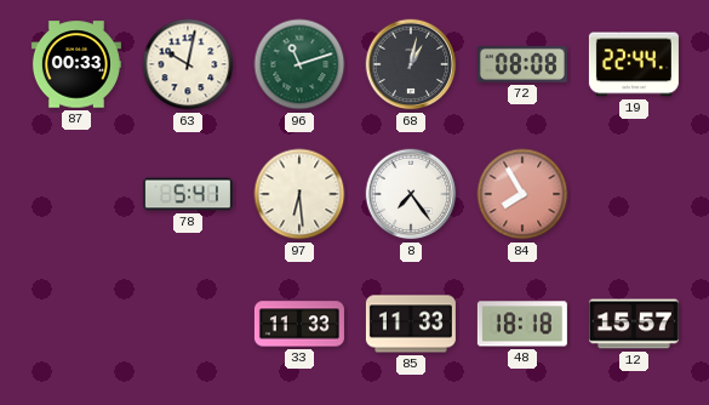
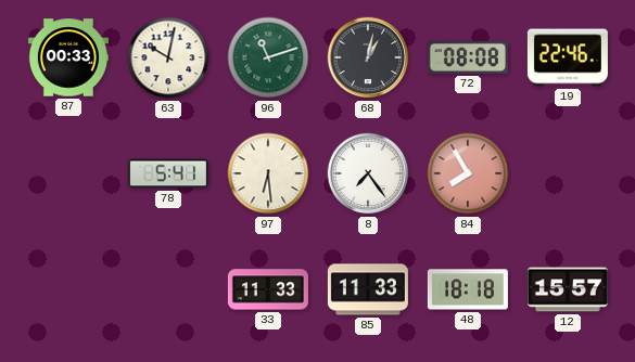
19: 22:44 -> 22:46 (568, 57)
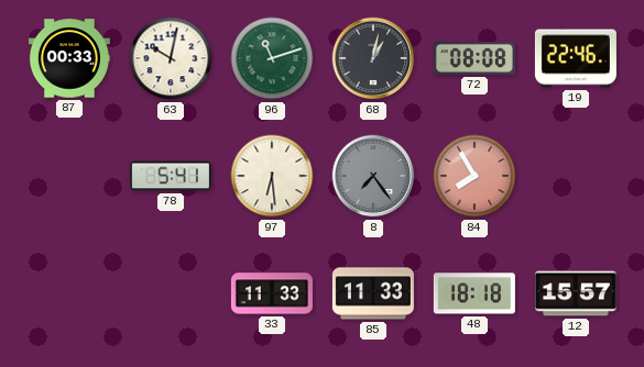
8 dial: white -> grey (373, 176)
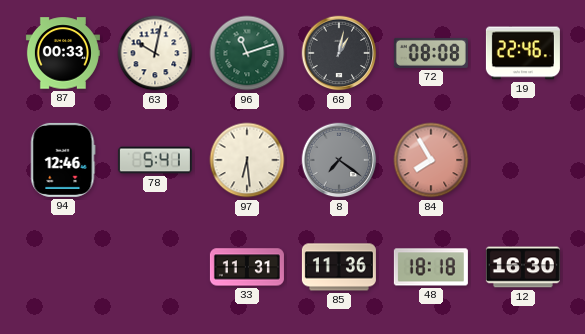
94: none -> 12:46 (63, 160)
8: 7:24 -> 7:21 (339, 160)
33: 11:33 -> 11:31 (247, 267)
85: 11:33 -> 11:36 (339, 267)
12: 15:57 -> 16:30 (523, 267)
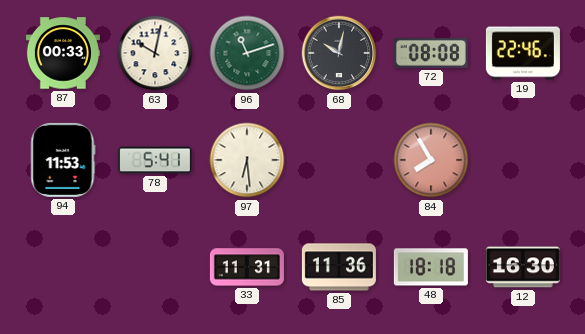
68: 1:02 -> 10:02 (339, 53)
94: 12:46 -> 11:53 (63, 160)
8: 7:21 -> none (339, 160)
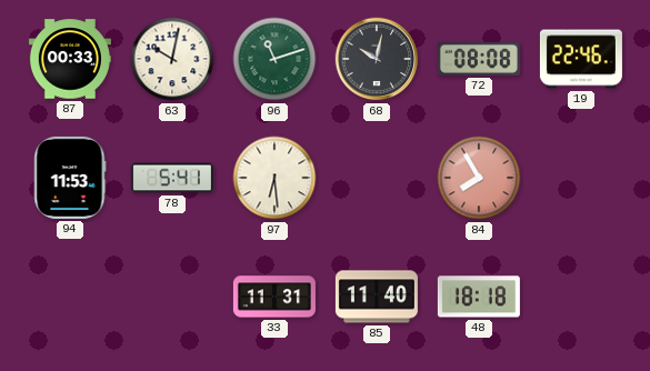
85: 11:36 -> 11:40 (377, 297)
12: 16:30 -> none (523, 267)
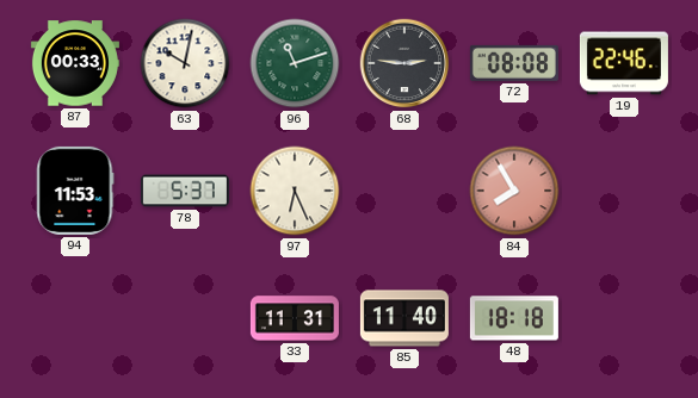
68: 10:02 -> 2:46 (404, 63)
78: 5:41 -> 5:37 (185, 191)
97: 6:29 -> 6:26 (295, 191)
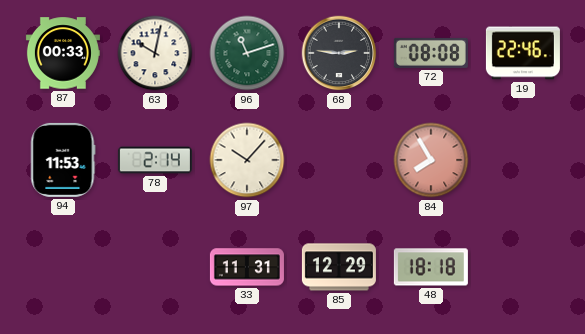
78: 5:37 -> 2:14 (155, 160)
97: 6:26 -> 10:07 (247, 160)
85: 11:40 -> 12:29 (339, 267)
